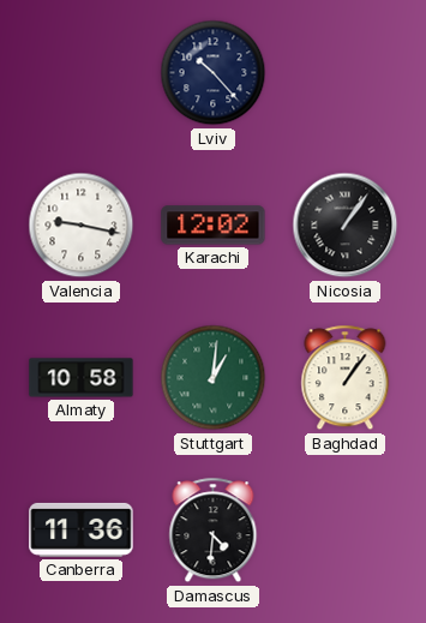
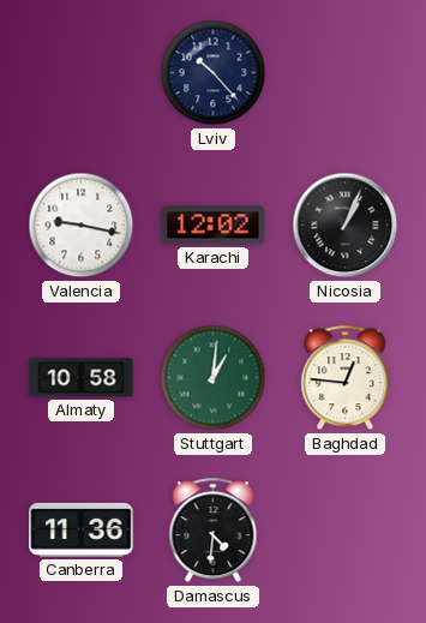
Nicosia: 1:06 -> 1:04 (346, 226)
Baghdad: 1:06 -> 12:46 (346, 378)
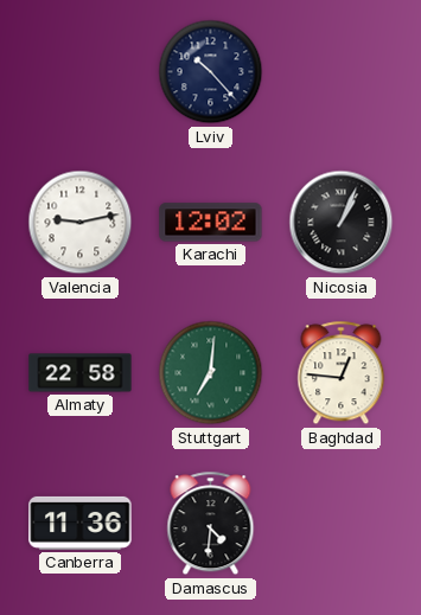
Valencia: 9:17 -> 9:13 (81, 223)
Almaty: 10:58 -> 22:58 (81, 373)
Stuttgart: 1:01 -> 7:01 (211, 373)
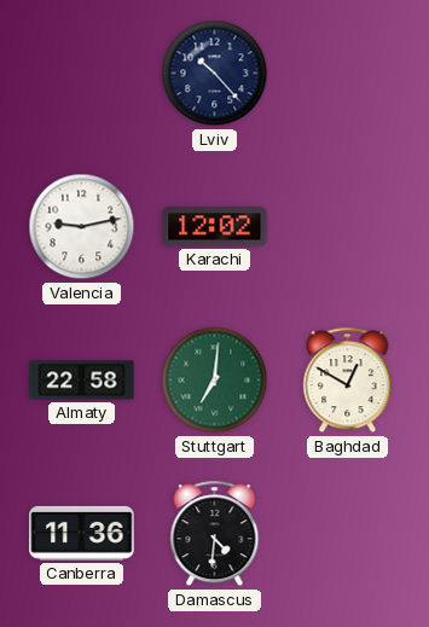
Nicosia: 1:04 -> none (342, 223)
Baghdad: 12:46 -> 12:50 (348, 381)
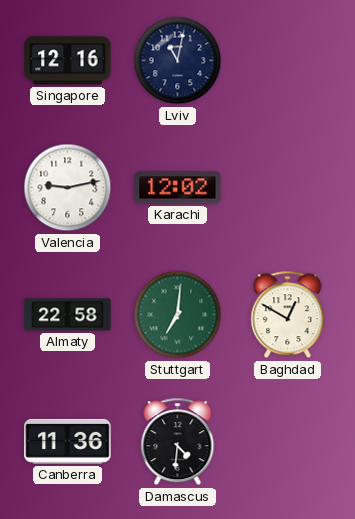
Singapore: none -> 12:16 (68, 61)
Lviv: 10:23 -> 11:02 (178, 61)
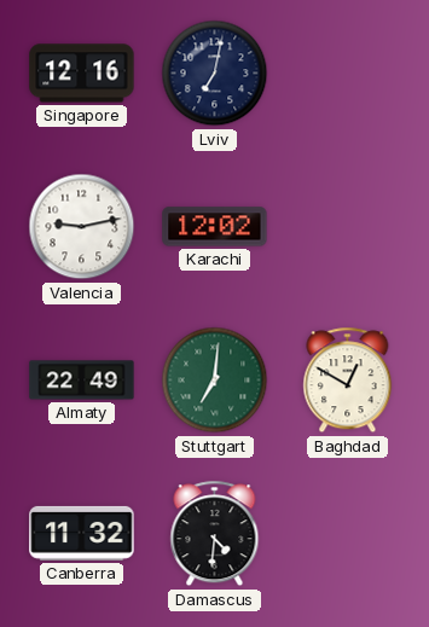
Lviv: 11:02 -> 7:02 (215, 74)
Almaty: 22:58 -> 22:49 (82, 381)
Canberra: 11:36 -> 11:32 (82, 533)
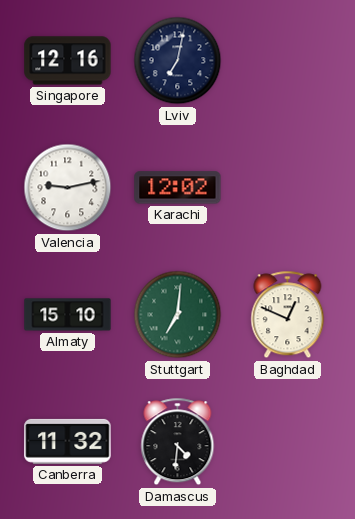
Almaty: 22:49 -> 15:10 (68, 315)
Baghdad: 12:50 -> 12:49 (288, 315)
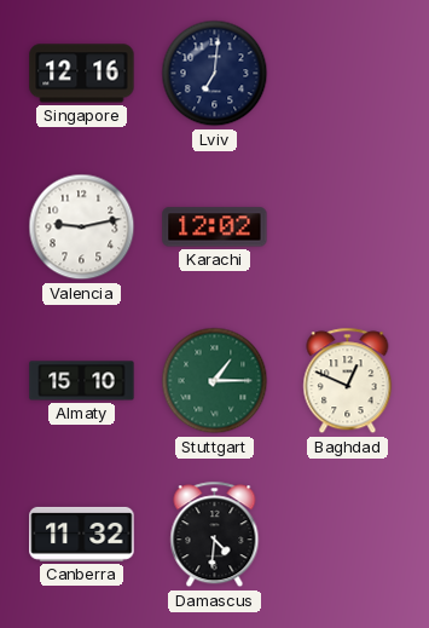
Lviv: 7:02 -> 7:01 (215, 74)
Stuttgart: 7:01 -> 1:15 (215, 381)
